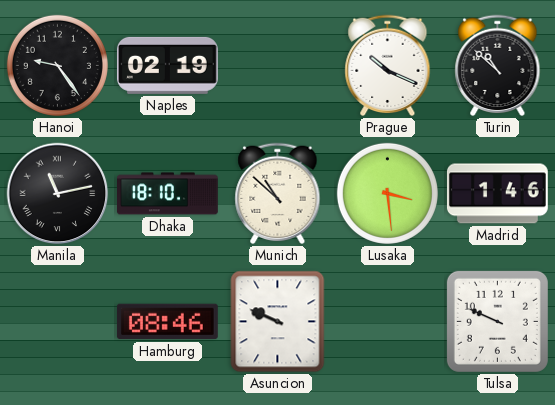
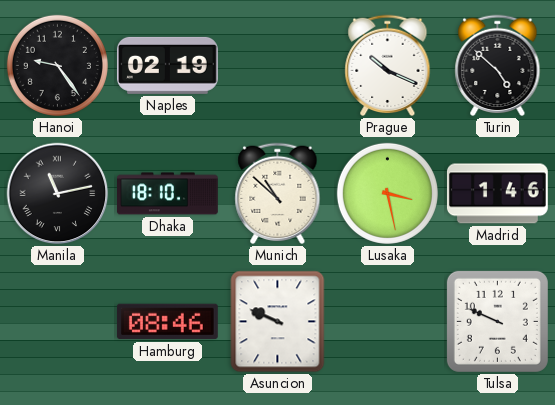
Turin: 10:52 -> 4:52 (498, 66)
Lusaka: 3:29 -> 3:28 (387, 193)
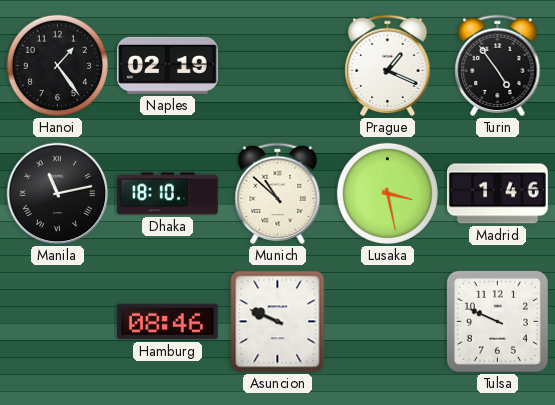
Hanoi: 9:24 -> 1:24 (57, 65)
Prague: 10:19 -> 1:19 (388, 66)
Turin: 4:52 -> 4:54 (498, 66)
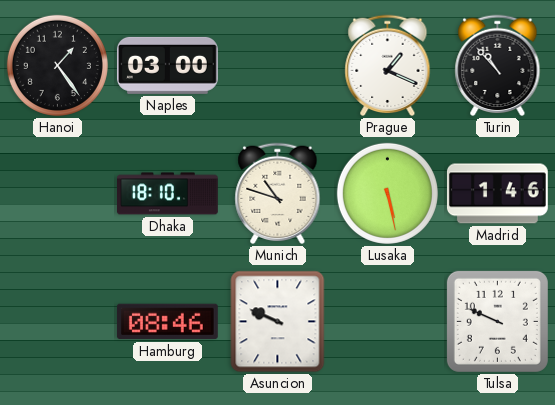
Naples: 02:19 -> 03:00 (167, 65)
Turin: 4:54 -> 10:53 (498, 66)
Manila: 11:13 -> none (58, 194)
Munich: 10:52 -> 10:48 (278, 194)
Lusaka: 3:28 -> 5:28 (387, 193)
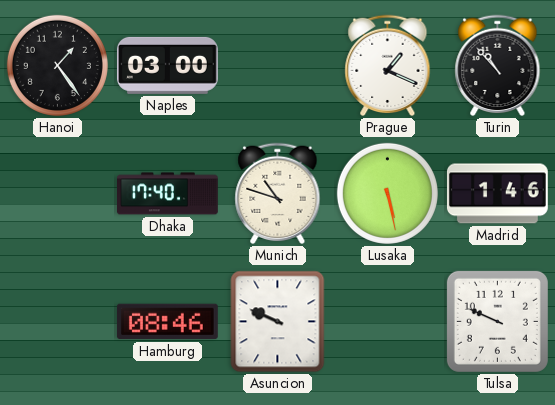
Dhaka: 18:10 -> 17:40 (168, 194)
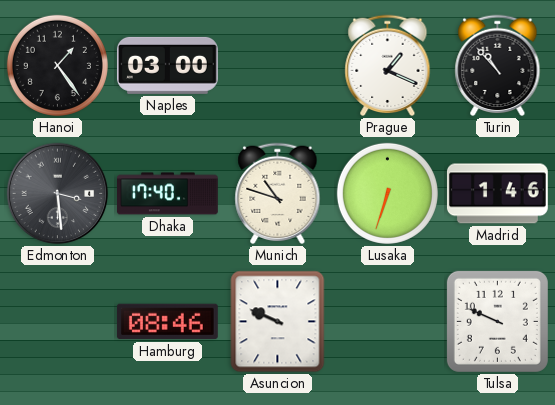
Edmonton: none -> 3:29 (58, 194)
Lusaka: 5:28 -> 6:33 (387, 193)
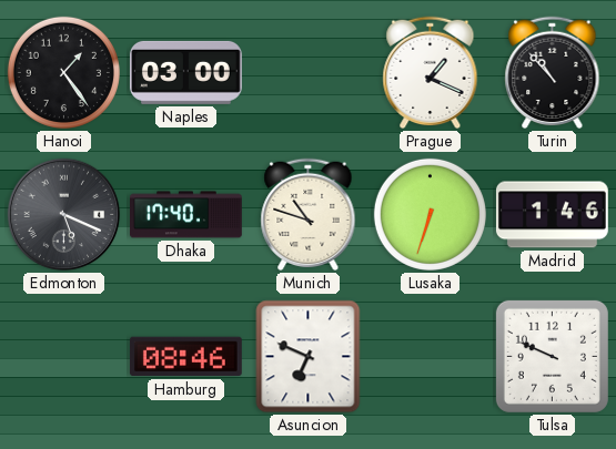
Edmonton: 3:29 -> 5:19 (64, 215)
Asuncion: 9:49 -> 6:49 (309, 357)
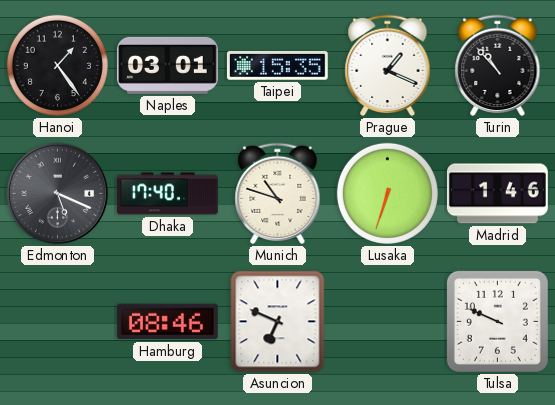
Naples: 03:00 -> 03:01 (167, 65)
Taipei: none -> 15:35 (277, 66)
